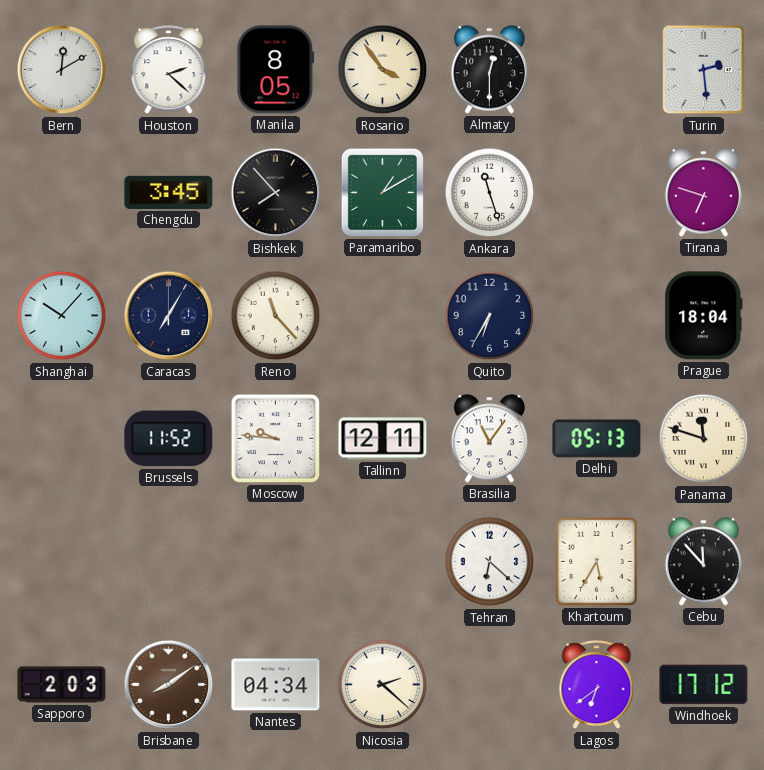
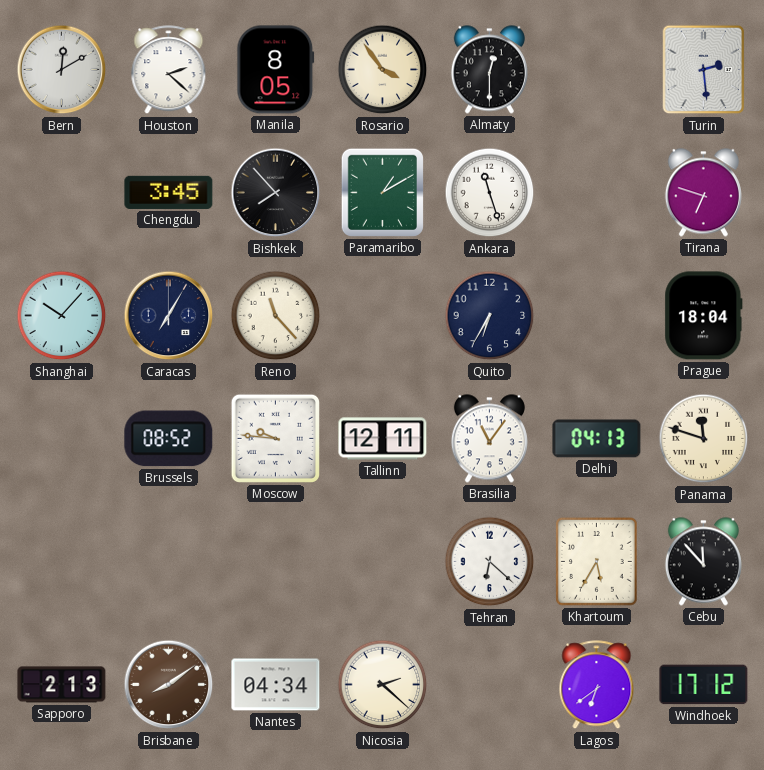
Brussels: 11:52 -> 08:52 (169, 439)
Delhi: 05:13 -> 04:13 (597, 439)
Sapporo: 2:03 -> 2:13 (62, 685)
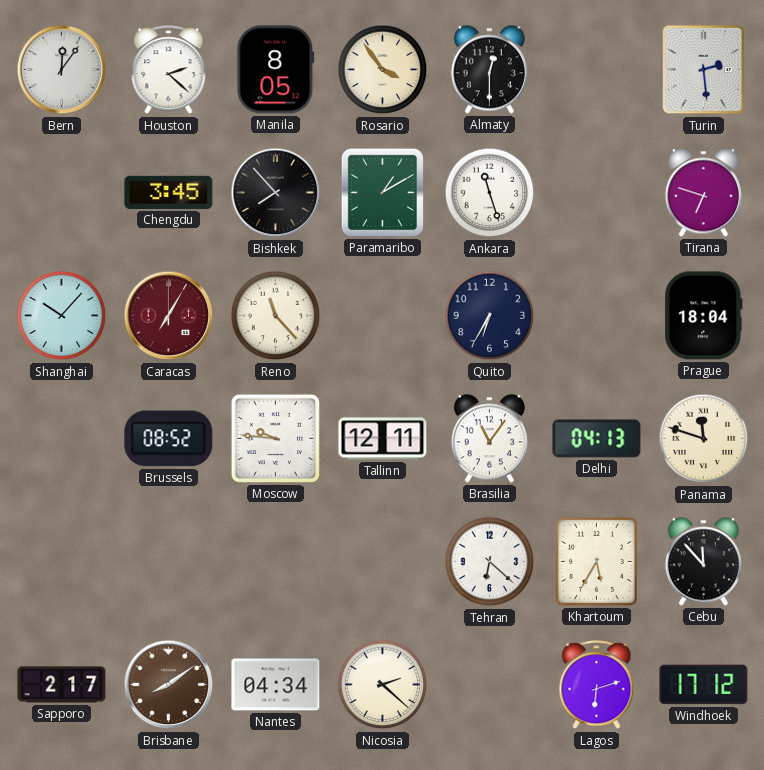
Bern: 12:10 -> 12:06 (62, 70)
Caracas dial: navy -> burgundy (169, 316)
Sapporo: 2:13 -> 2:17 (62, 685)
Lagos: 6:39 -> 6:12 (597, 685)
